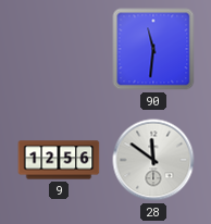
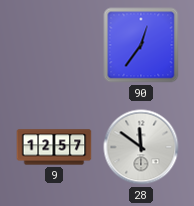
90: 11:31 -> 12:36 (141, 45)
9: 12:56 -> 12:57 (54, 147)
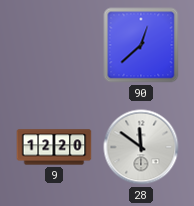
90: 12:36 -> 12:38 (141, 45)
9: 12:57 -> 12:20 (54, 147)
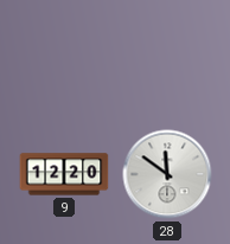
90: 12:38 -> none (141, 45)
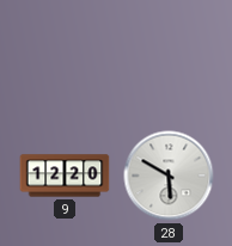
28: 11:51 -> 5:50 (169, 176)
